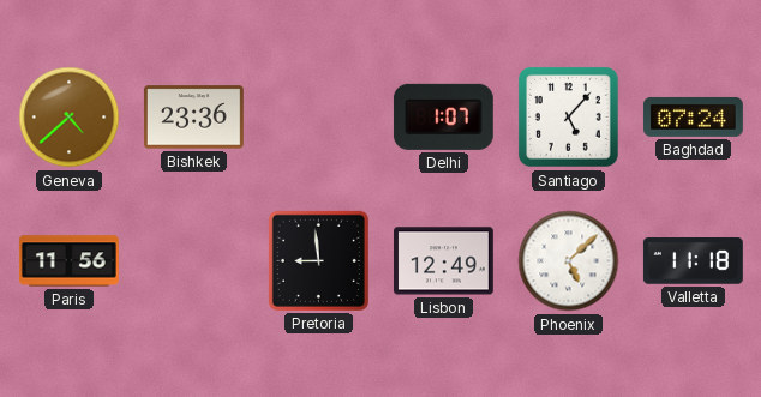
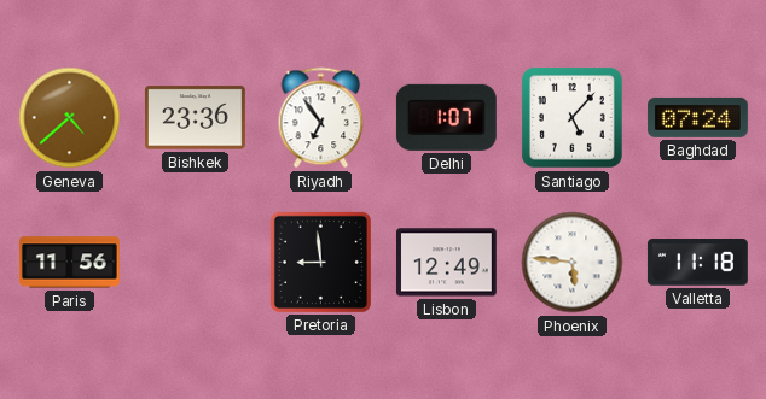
Riyadh: none -> 6:54 (321, 118)
Phoenix: 5:08 -> 5:46 (573, 263)
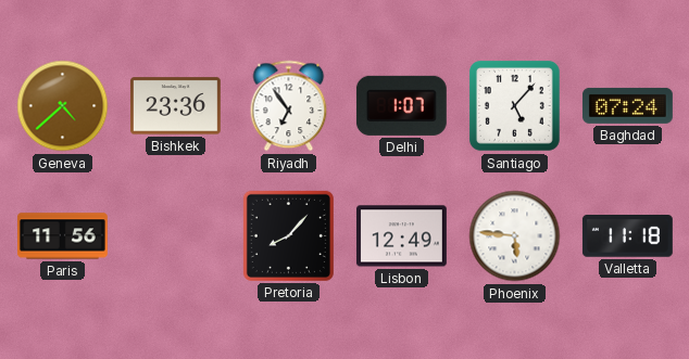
Pretoria: 8:59 -> 8:07 (288, 235)
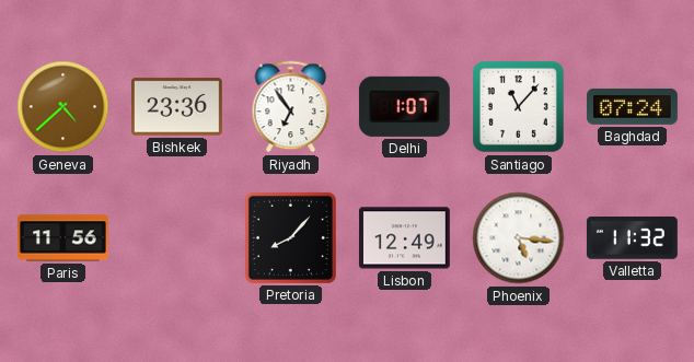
Santiago: 5:07 -> 11:07 (518, 106)
Phoenix: 5:46 -> 5:16 (519, 238)
Valletta: 11:18 -> 11:32 (632, 238)
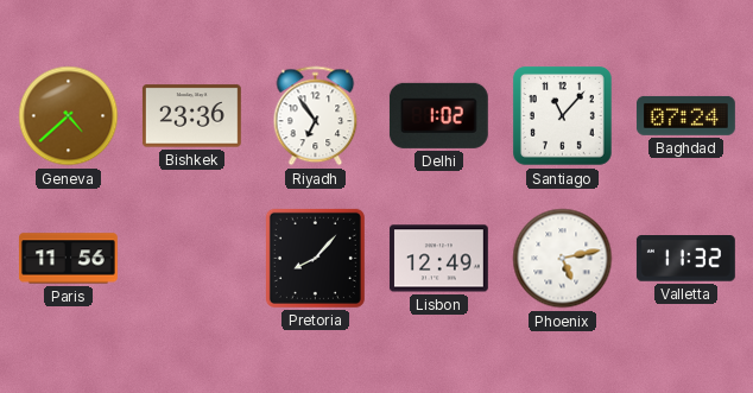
Delhi: 1:07 -> 1:02 (438, 115)
Phoenix: 5:16 -> 5:13 (563, 259)
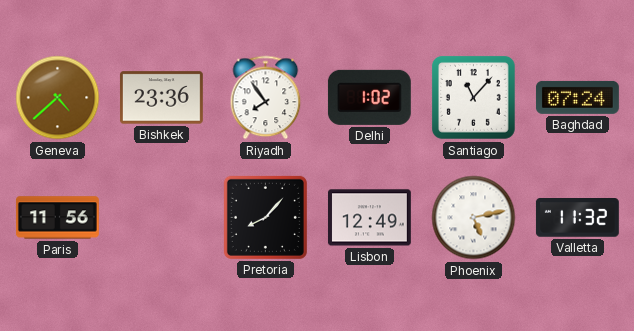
Riyadh: 6:54 -> 7:54 (266, 98)
